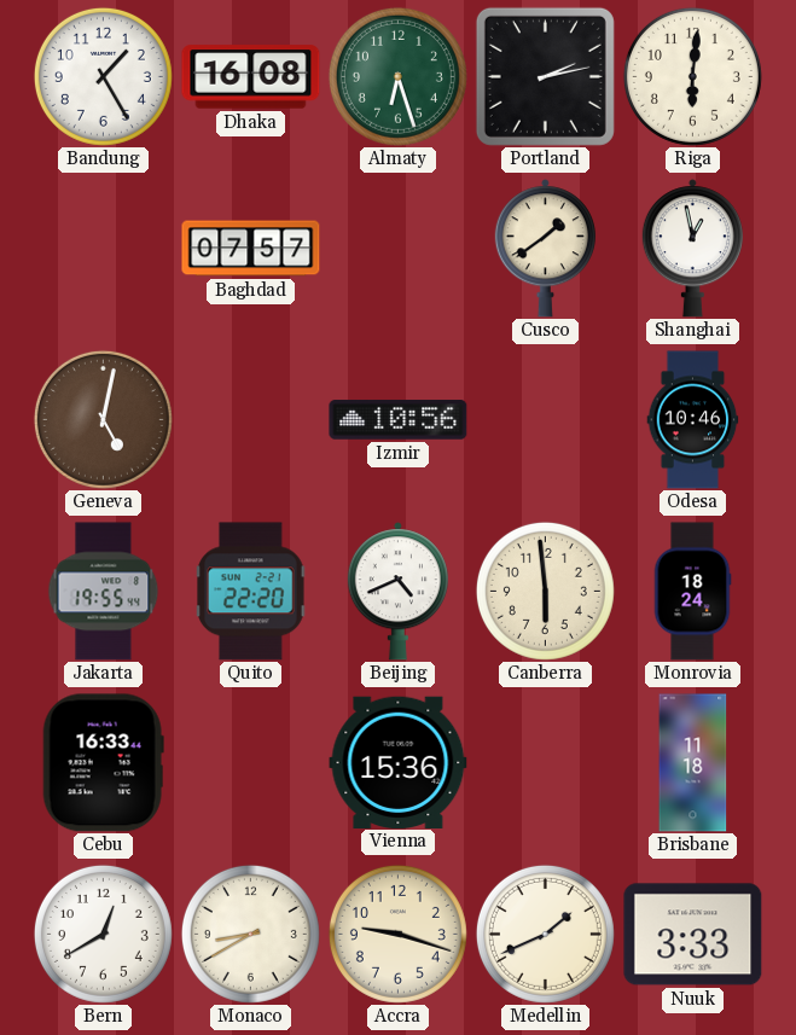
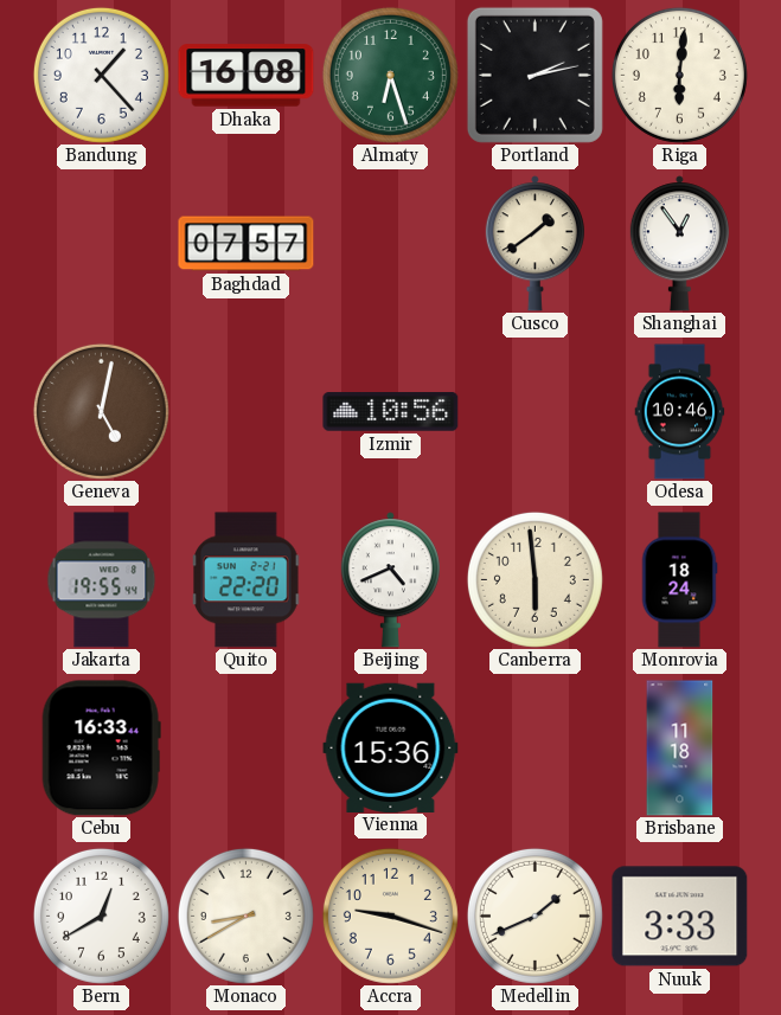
Bandung: 1:25 -> 1:23 (101, 75)
Shanghai: 12:58 -> 12:54 (679, 244)
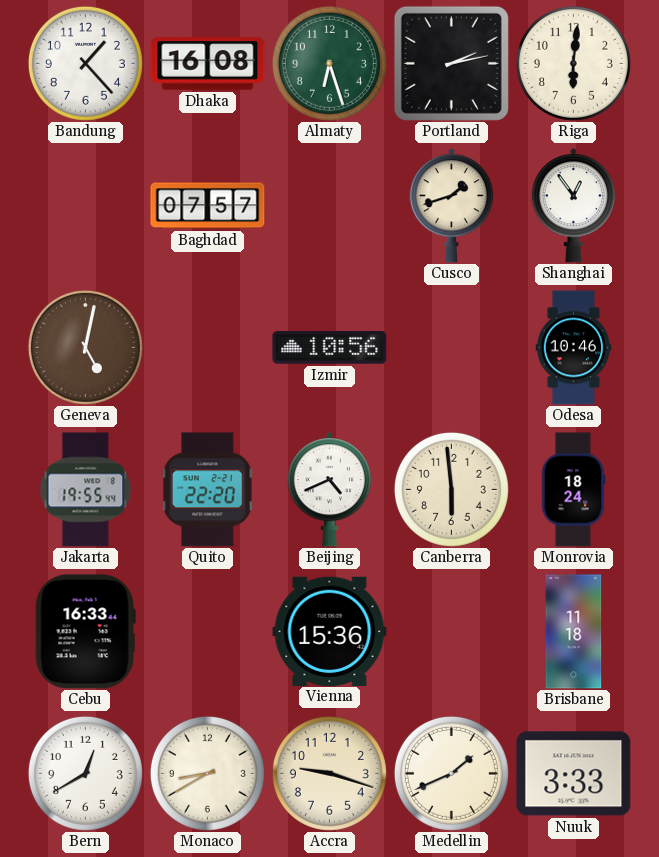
Cusco: 1:39 -> 1:42 (451, 206)
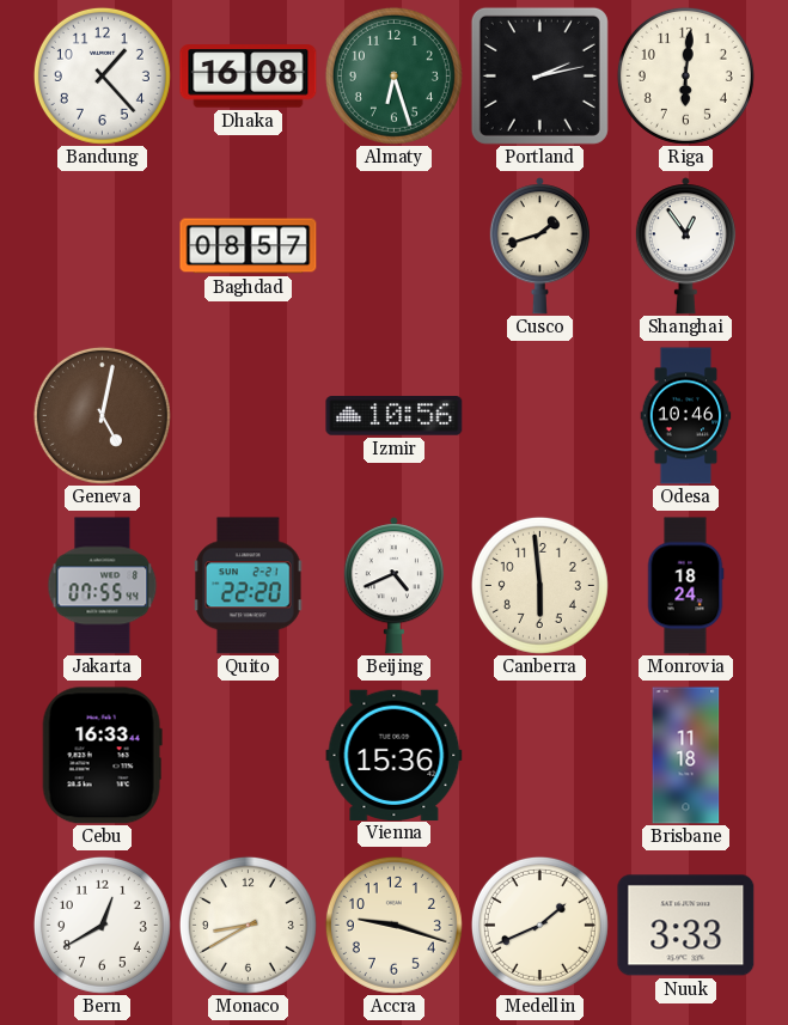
Baghdad: 07:57 -> 08:57 (249, 246)
Jakarta: 19:55 -> 07:55 (103, 586)
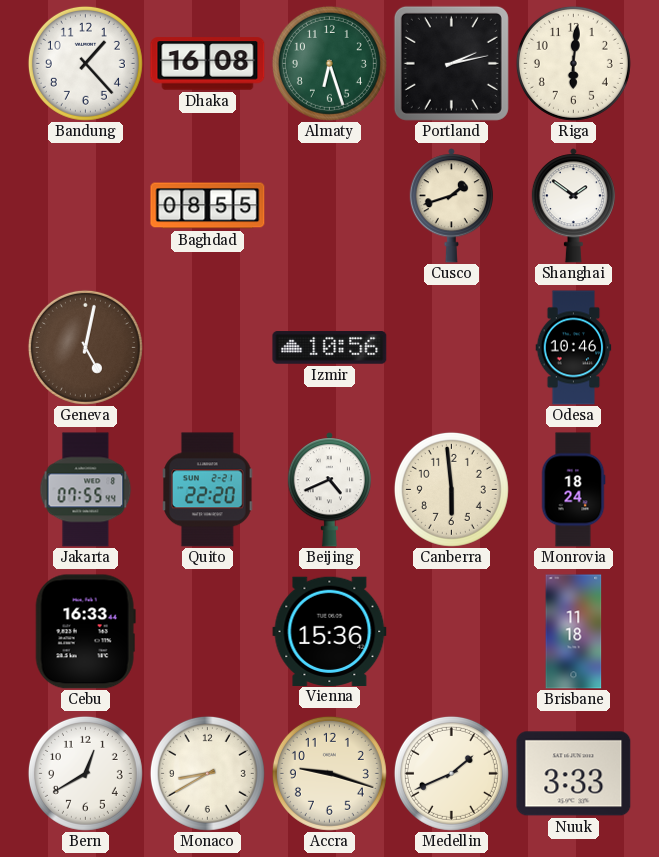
Baghdad: 08:57 -> 08:55 (208, 206)
Shanghai: 12:54 -> 1:51 (573, 206)
